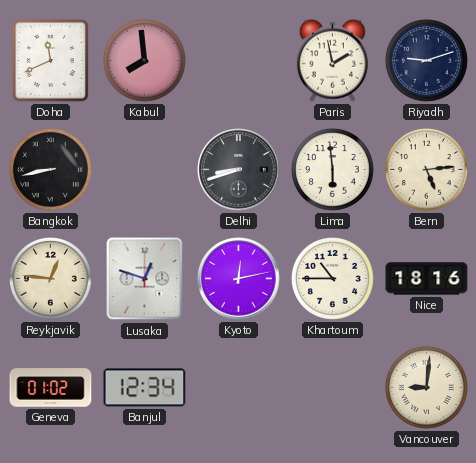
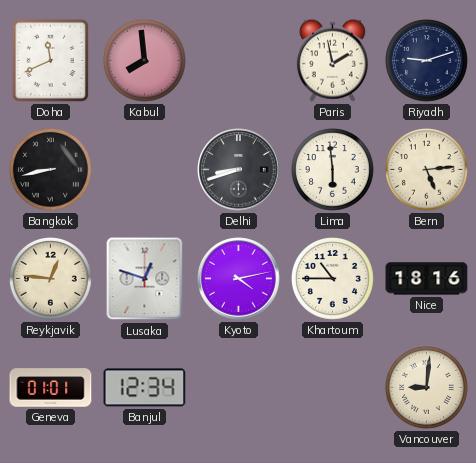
Kyoto: 12:13 -> 4:13 (239, 279)
Geneva: 01:02 -> 01:01 (51, 388)
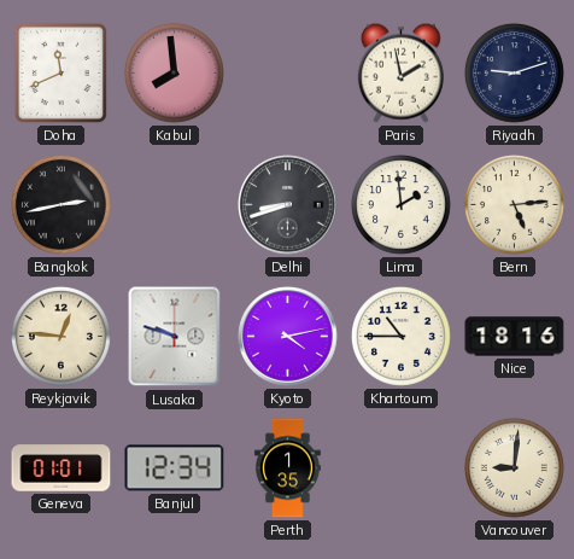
Bangkok: 8:43 -> 2:43 (61, 205)
Lima: 5:59 -> 1:59 (402, 205)
Lusaka: 12:48 -> 9:48 (175, 337)
Perth: none -> 1:35 (287, 468)
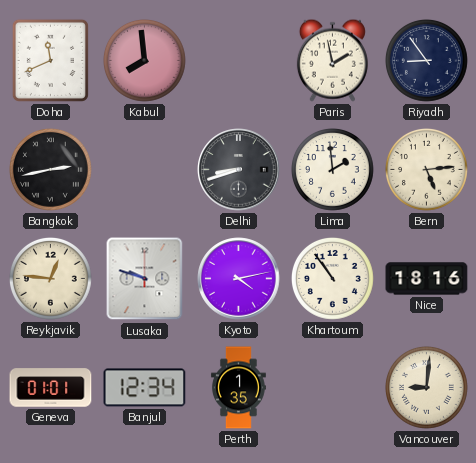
Riyadh: 9:12 -> 8:54 (427, 61)
Khartoum: 10:45 -> 10:54 (333, 279)
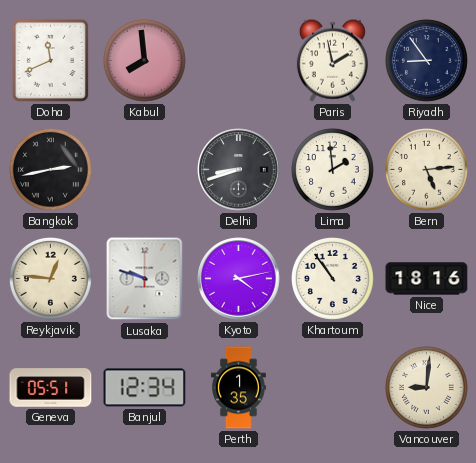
Geneva: 01:01 -> 05:51 (51, 388)
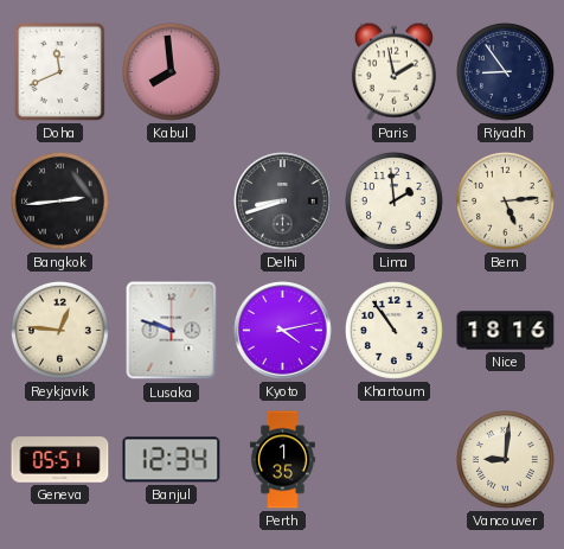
Bangkok: 2:43 -> 2:44 (60, 202)
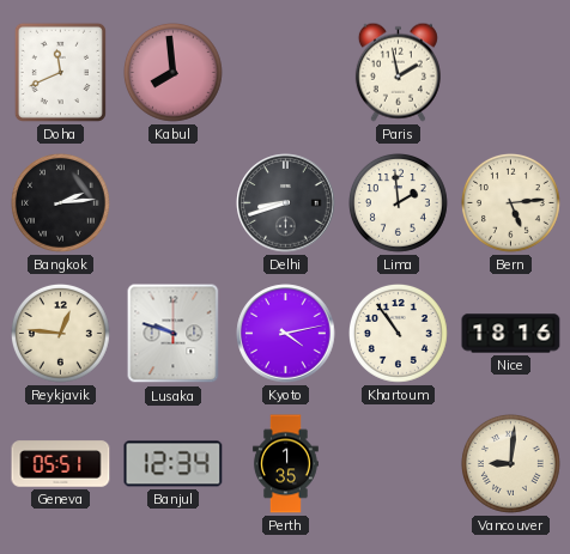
Riyadh: 8:54 -> none (506, 72)
Bangkok: 2:44 -> 2:14 (61, 203)
